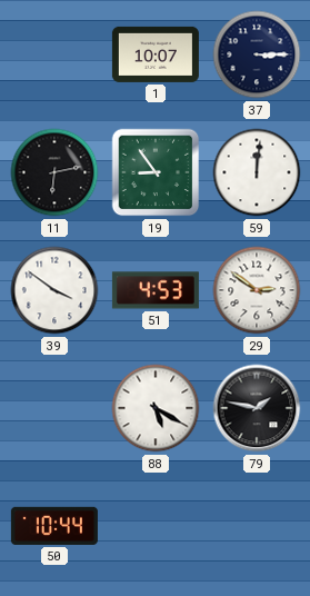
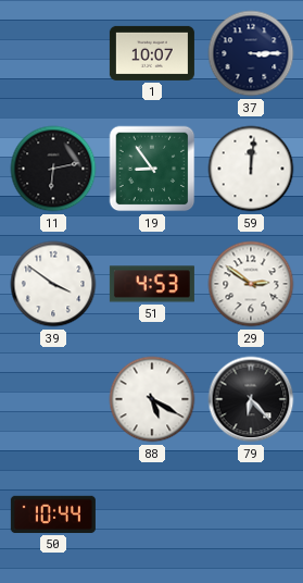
79: 1:47 -> 6:23 (251, 399)
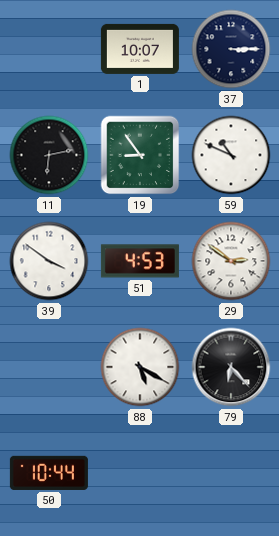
59: 12:01 -> 10:49 (231, 155)
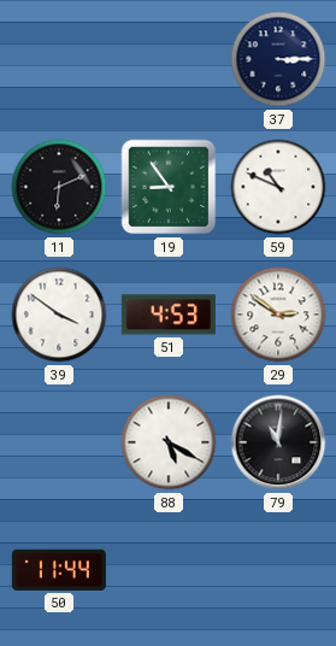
1: 10:07 -> none (140, 49)
11: 6:13 -> 6:11 (59, 187)
79: 6:23 -> 11:01 (278, 442)
50: 10:44 -> 11:44 (59, 570)
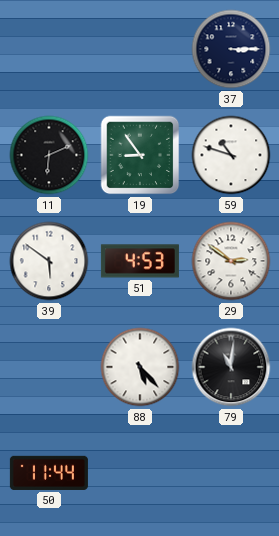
59: 10:49 -> 10:48 (231, 155)
39: 3:51 -> 5:51 (49, 261)
88: 5:20 -> 5:23 (140, 367)
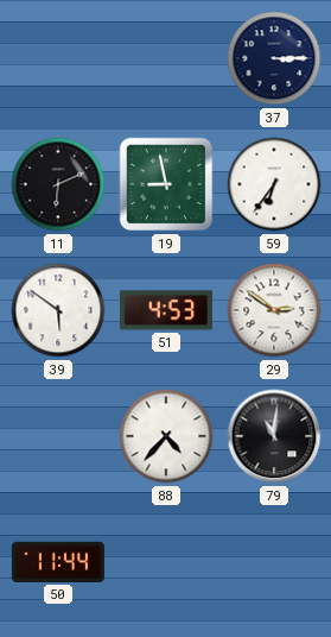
19: 8:54 -> 8:58 (166, 184)
59: 10:48 -> 6:36 (274, 184)
88: 5:23 -> 4:37 (166, 436)
